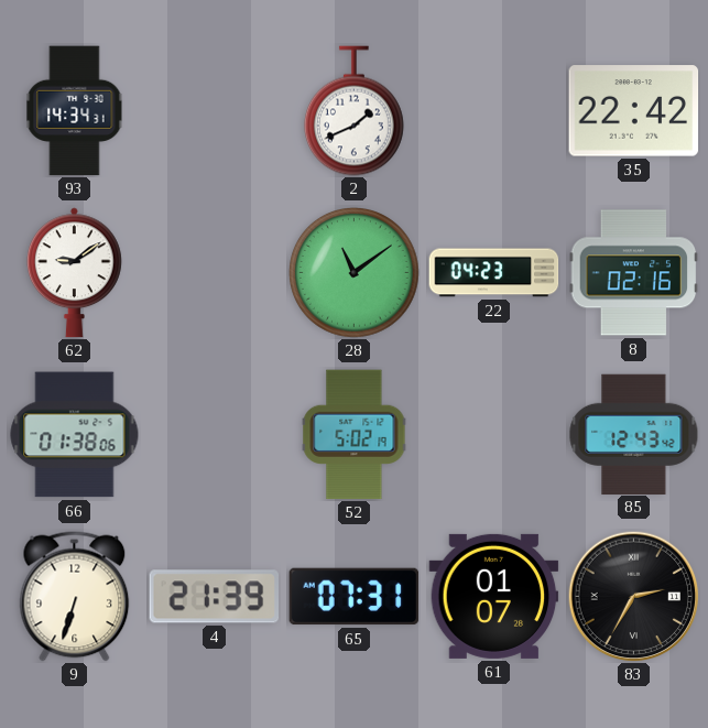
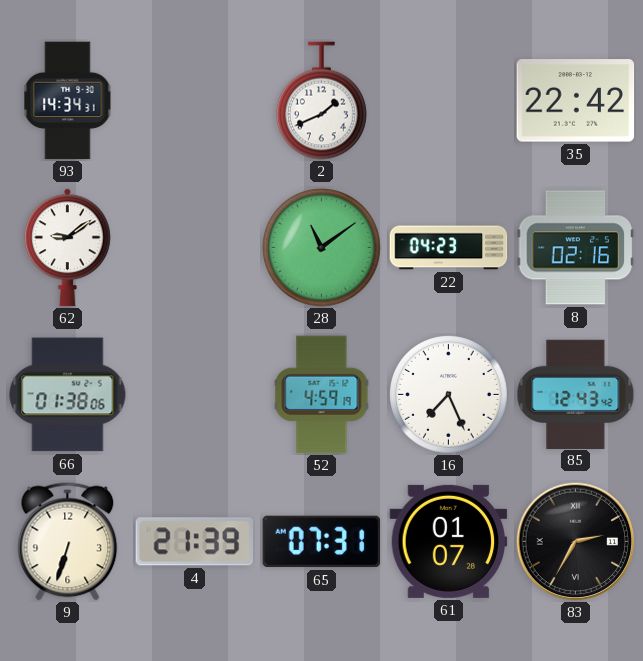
52: 5:02 -> 4:59 (322, 395)
16: none -> 7:26 (449, 395)
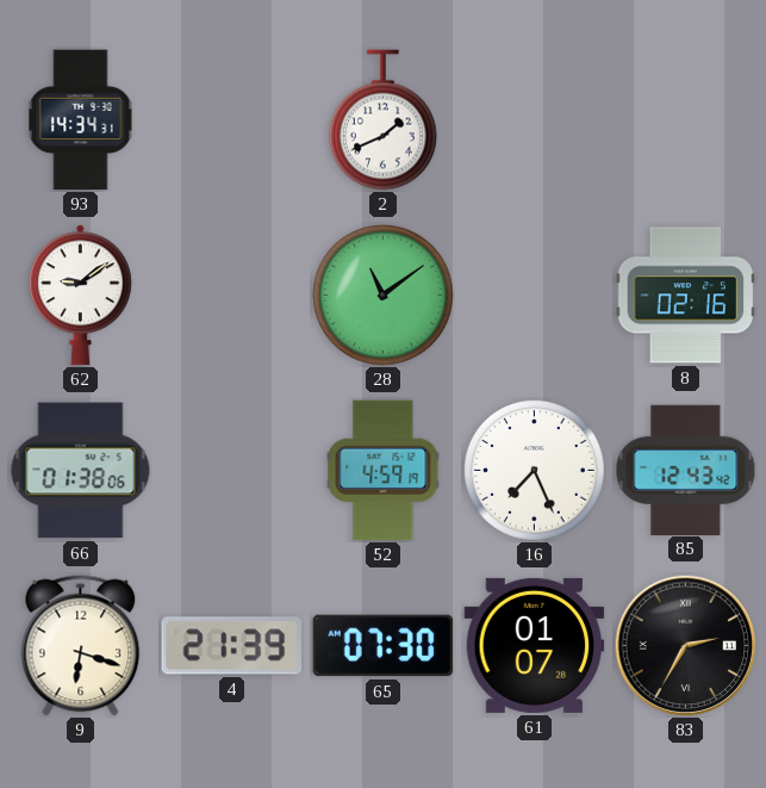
35: 22:42 -> none (576, 101)
22: 04:23 -> none (449, 248)
9: 6:33 -> 6:18 (81, 646)
65: 07:31 -> 07:30 (384, 646)
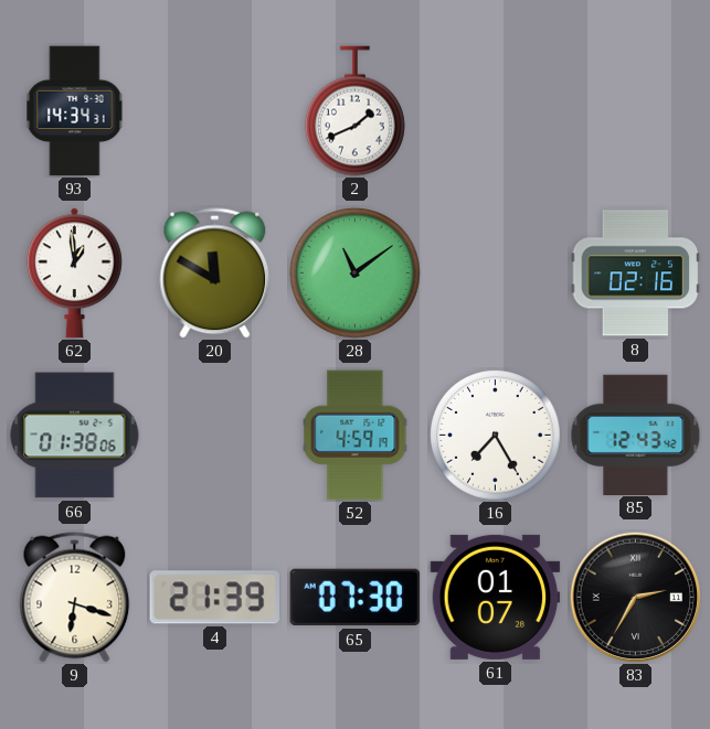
62: 9:09 -> 12:59 (74, 274)
20: none -> 11:50 (215, 274)
16: 7:26 -> 7:25 (496, 436)
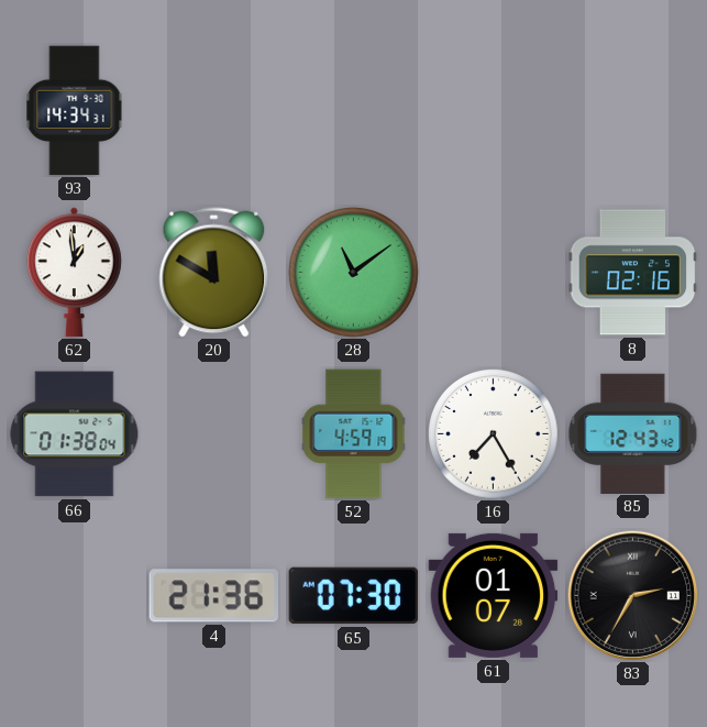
2: 1:41 -> none (354, 111)
66: 01:38:06 -> 01:38:04 (75, 434)
9: 6:18 -> none (75, 598)
4: 21:39 -> 21:36 (214, 596)
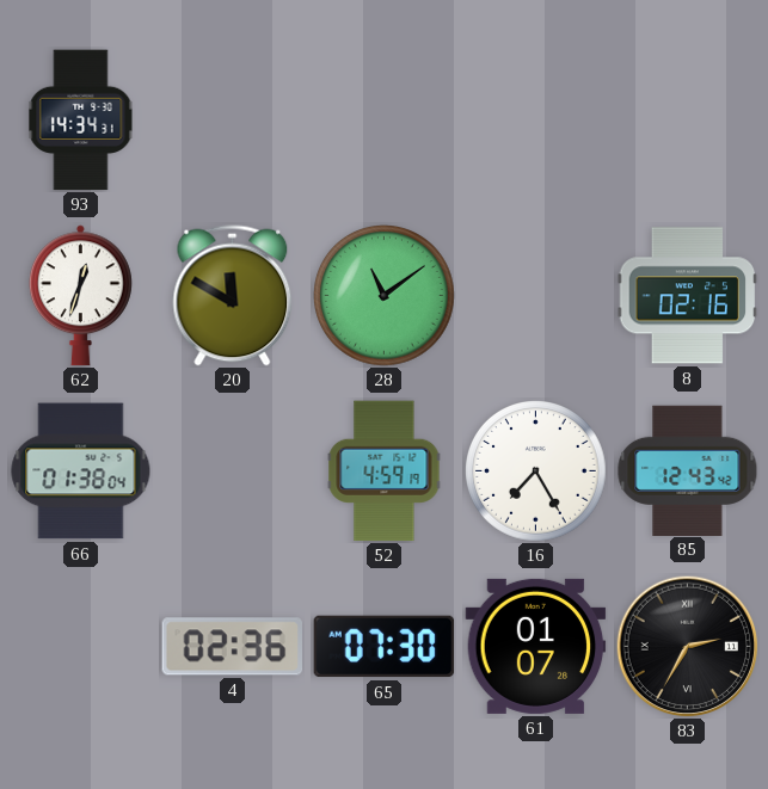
62: 12:59 -> 12:33 (80, 296)
4: 21:36 -> 02:36 (233, 647)
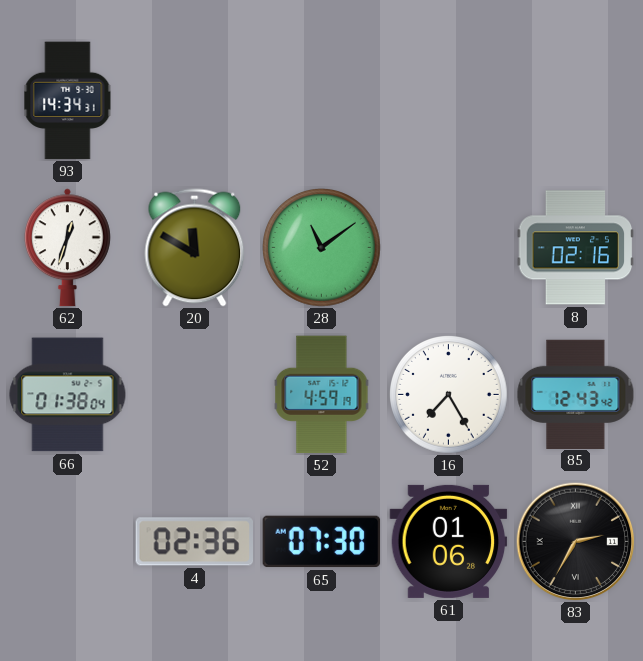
61: 01:07 -> 01:06 (449, 541)
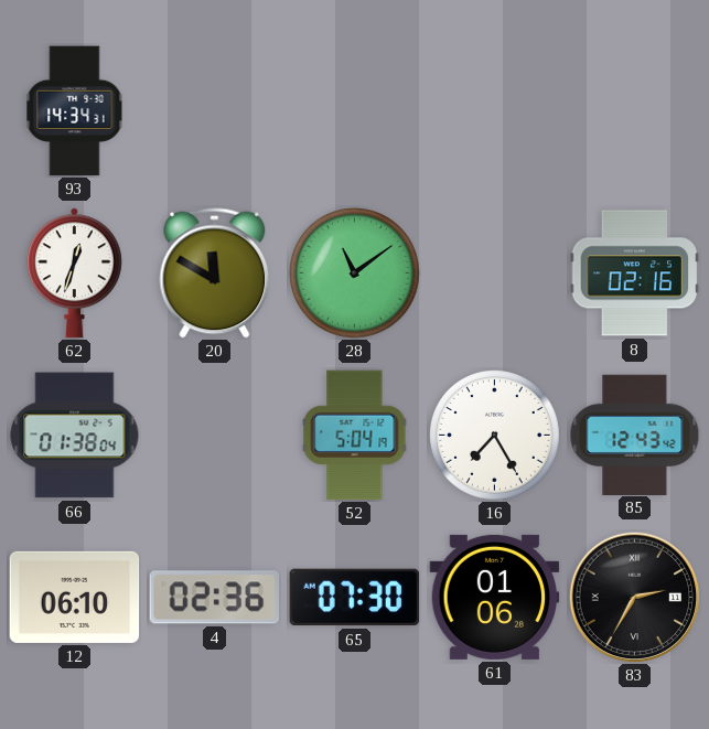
52: 4:59 -> 5:04 (355, 436)
12: none -> 06:10 (75, 597)
